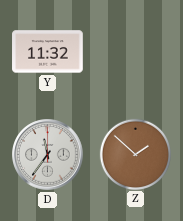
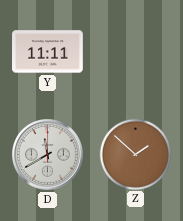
Y: 11:32 -> 11:11 (48, 52)
D: 11:36 -> 11:40 (48, 155)
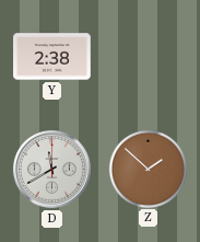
Y: 11:11 -> 2:38 (52, 57)
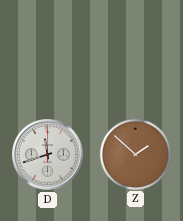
Y: 2:38 -> none (52, 57)
D: 11:40 -> 11:42 (48, 155)
